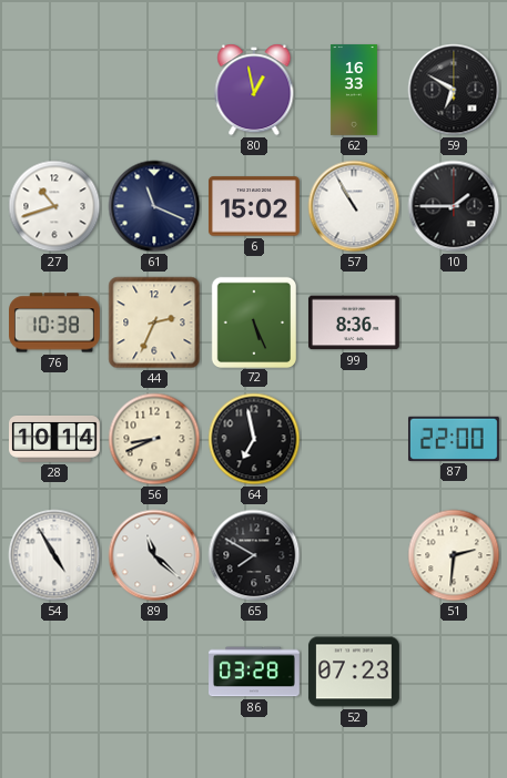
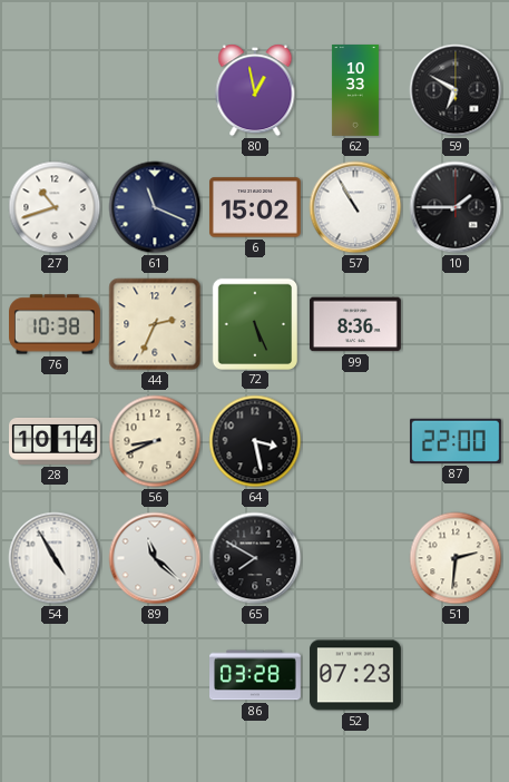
62: 16:33 -> 10:33 (355, 91)
64: 6:58 -> 3:28 (255, 441)
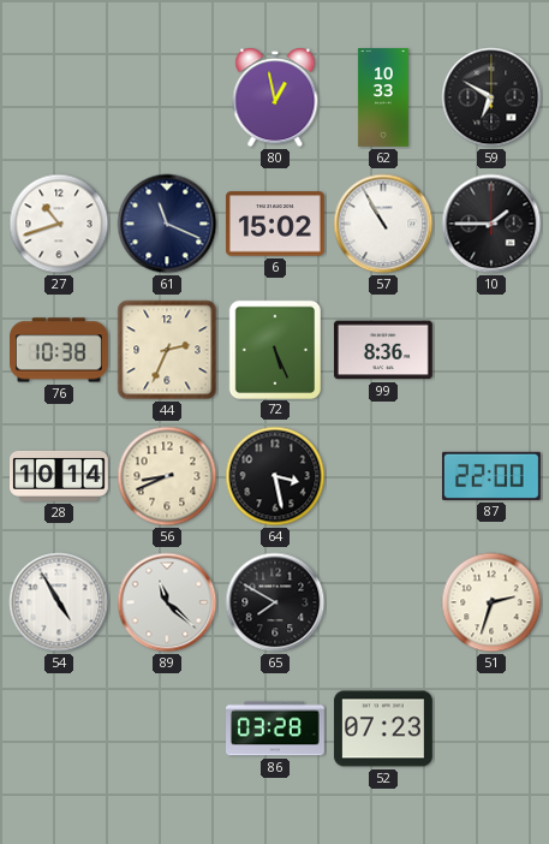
51: 2:31 -> 2:33 (491, 602)
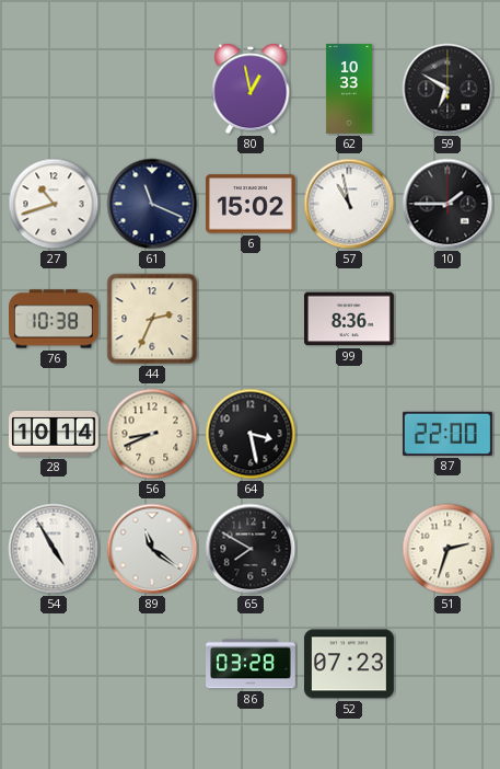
57: 10:55 -> 10:58 (349, 204)
72: 5:26 -> none (274, 349)
89: 11:22 -> 11:21 (152, 549)
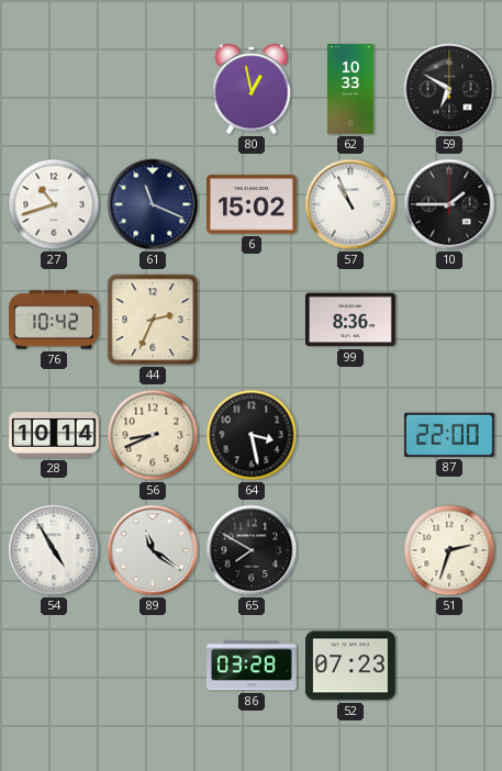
57: 10:58 -> 10:56 (350, 204)
76: 10:38 -> 10:42 (55, 320)
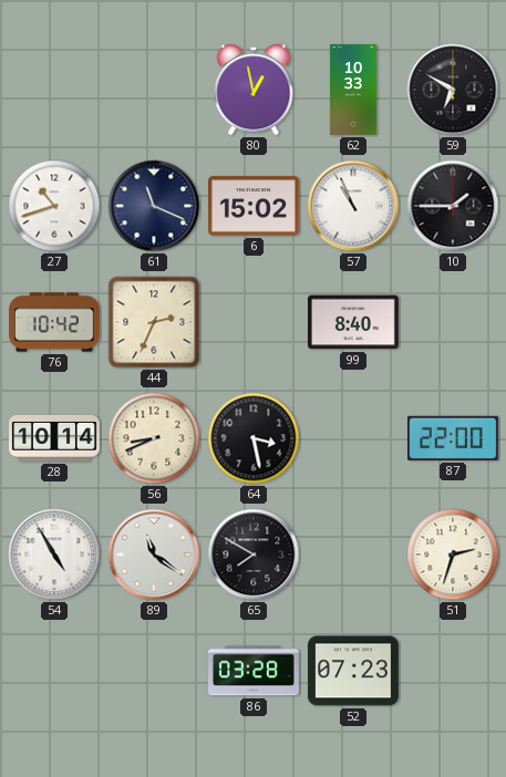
99: 8:36 -> 8:40 (353, 322)
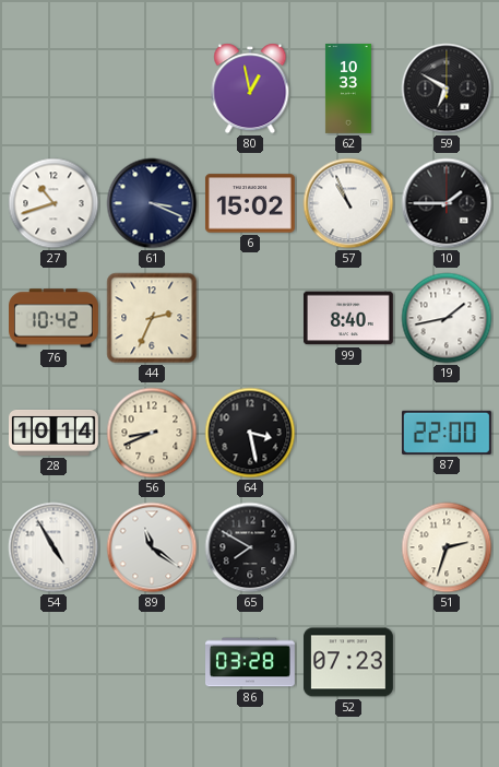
61: 11:19 -> 3:19 (152, 203)
19: none -> 1:43 (447, 318)
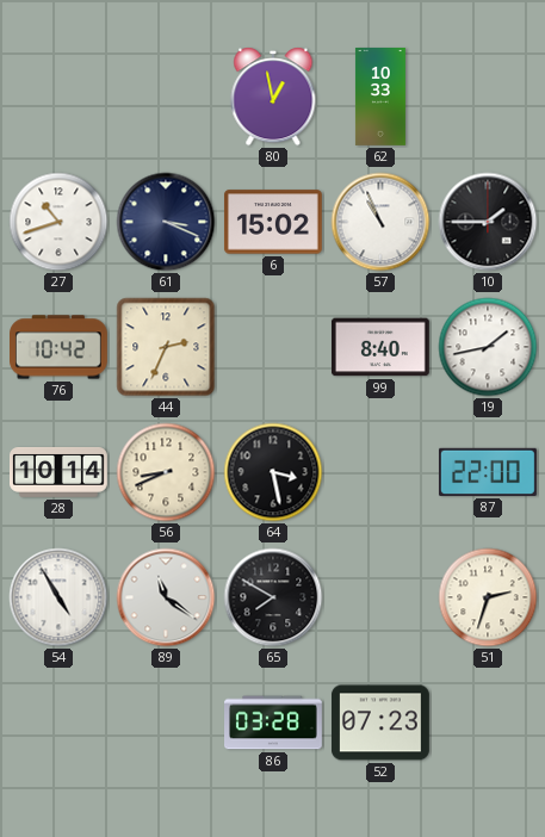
59: 6:50 -> none (447, 88)
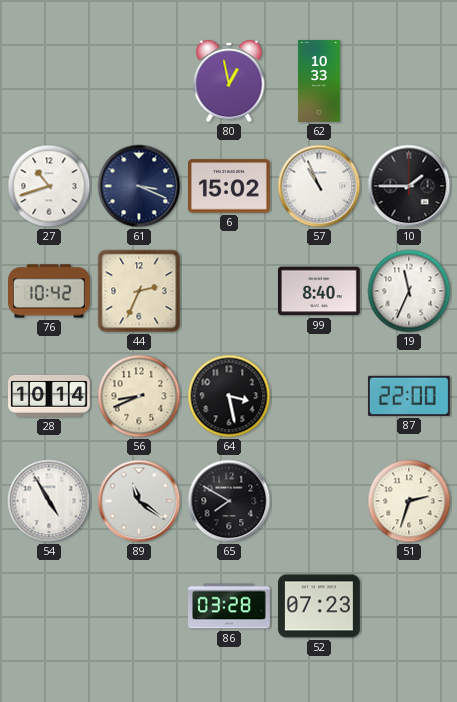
19: 1:43 -> 11:34 (409, 291)
